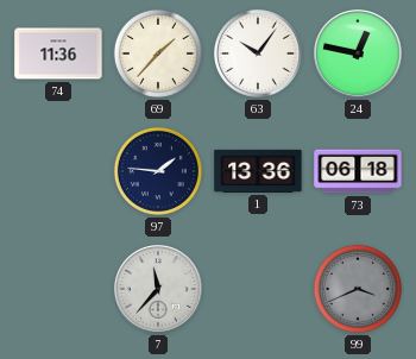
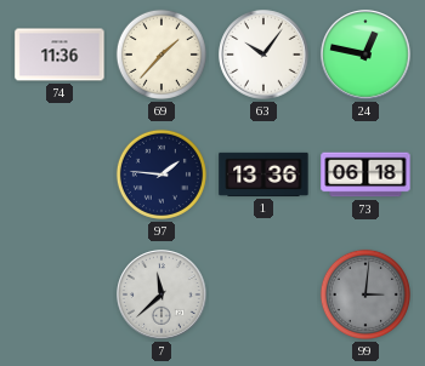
7: 11:37 -> 11:38 (161, 294)
99: 3:41 -> 3:01 (365, 294)
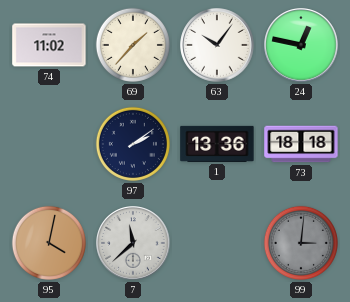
74: 11:36 -> 11:02 (49, 45)
97: 1:46 -> 2:09 (133, 144)
73: 06:18 -> 18:18 (301, 144)
95: none -> 4:02 (49, 243)
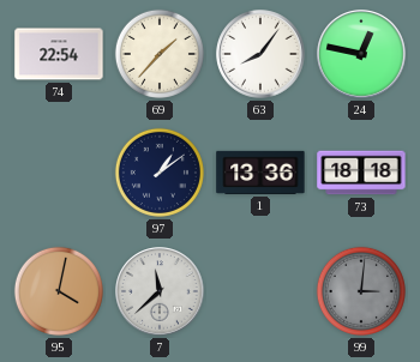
74: 11:02 -> 22:54 (59, 54)
63: 10:06 -> 8:06 (260, 54)
97: 2:09 -> 1:09 (160, 173)
